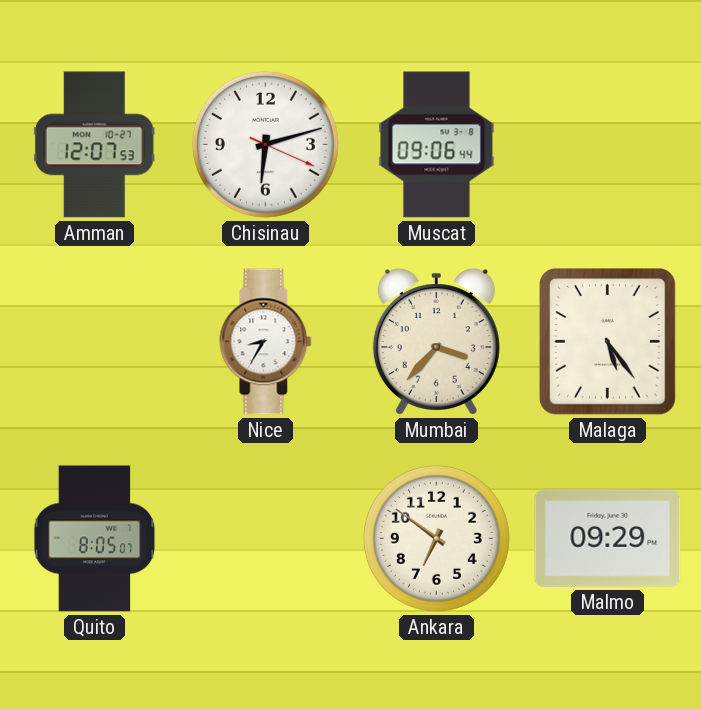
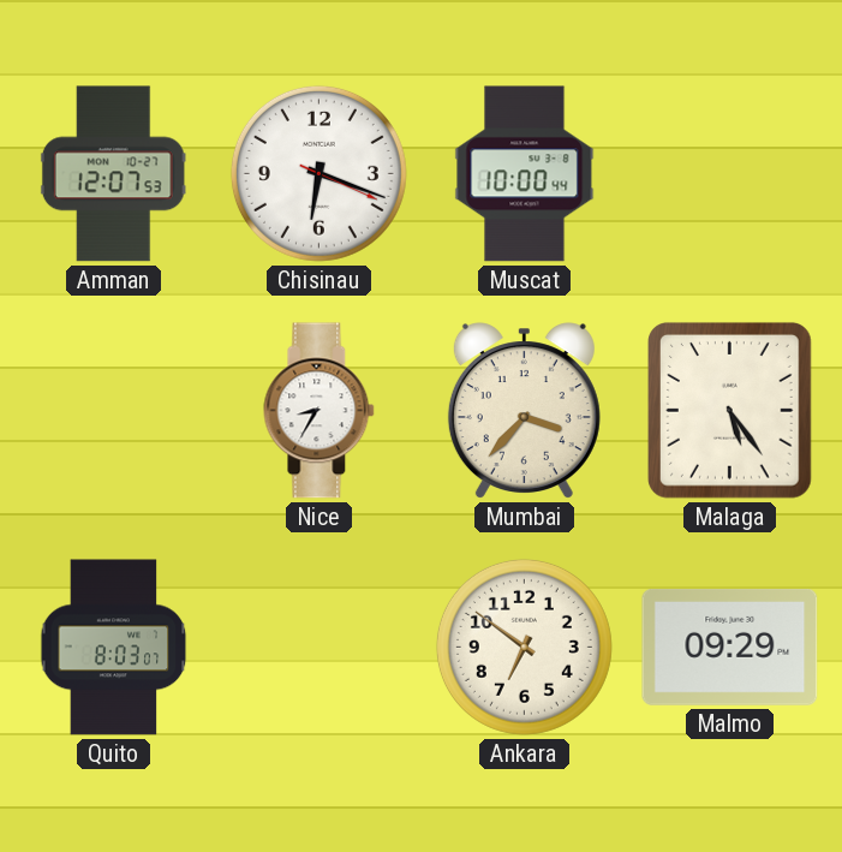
Chisinau: 6:12 -> 6:18 (318, 173)
Muscat: 09:06 -> 10:00 (525, 174)
Quito: 8:05 -> 8:03 (114, 648)
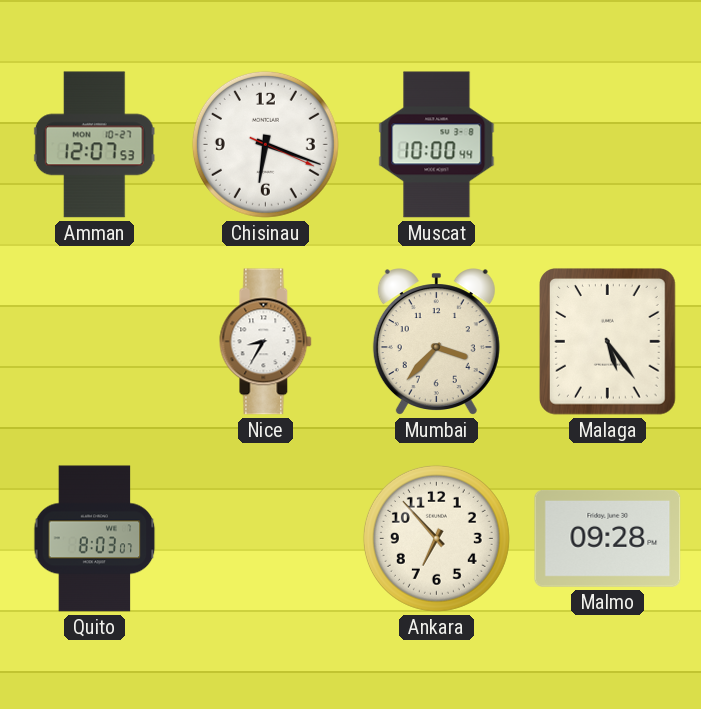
Ankara: 6:51 -> 6:53 (436, 538)
Malmo: 09:29 -> 09:28 (608, 538)
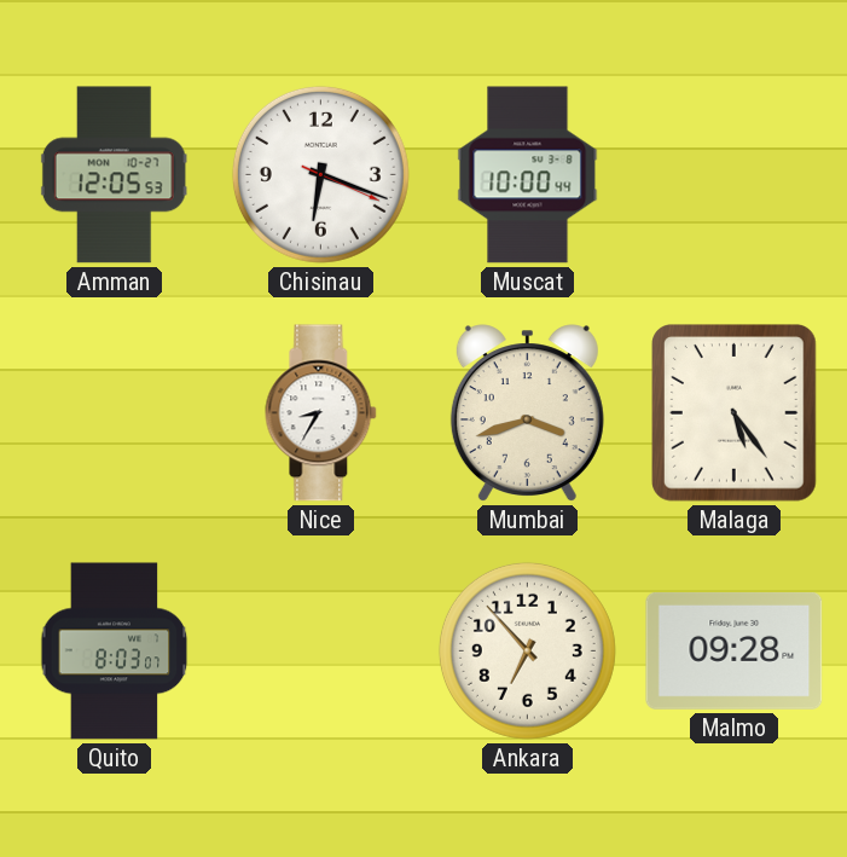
Amman: 12:07 -> 12:05 (114, 175)
Mumbai: 3:37 -> 3:42 (527, 413)
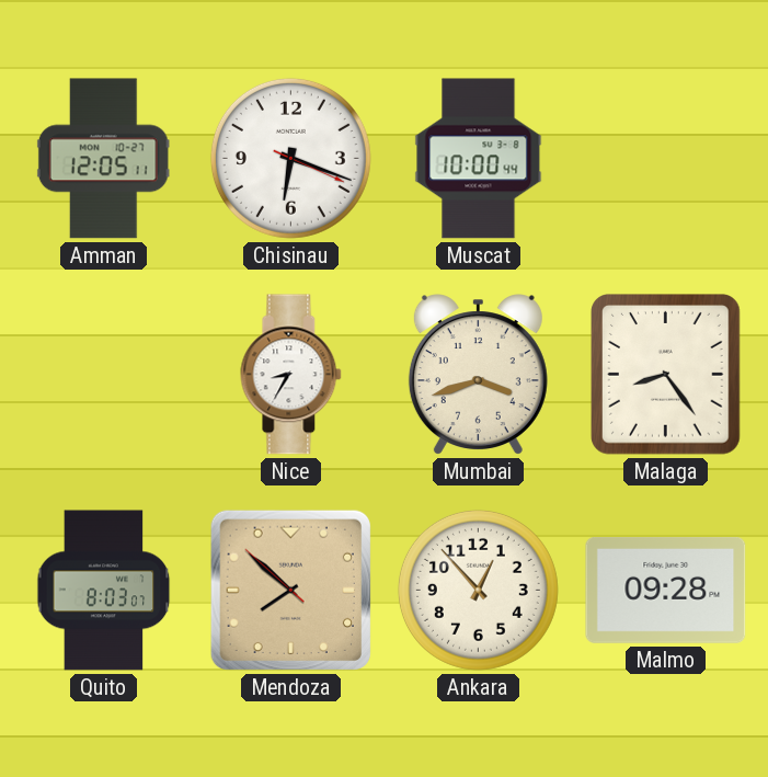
Amman: 12:05:53 -> 12:05:11 (103, 159)
Malaga: 5:24 -> 8:24 (666, 375)
Mendoza: none -> 7:51 (290, 590)
Ankara: 6:53 -> 12:53 (478, 590)
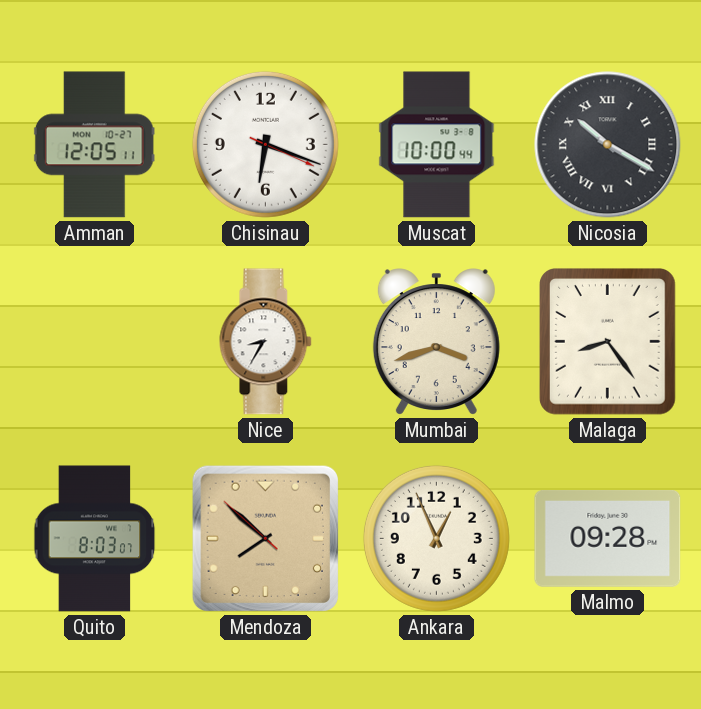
Nicosia: none -> 10:20 (608, 145)
Ankara: 12:53 -> 12:56 (436, 538)
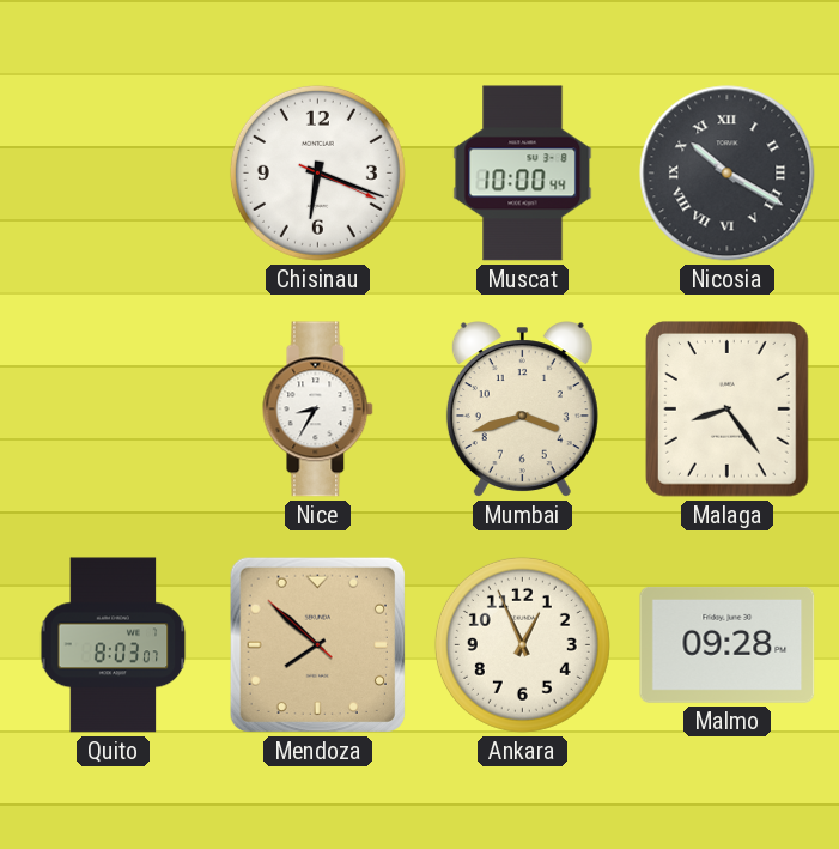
Amman: 12:05 -> none (94, 145)
